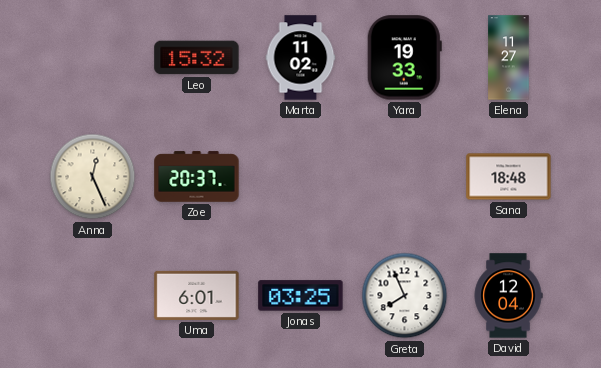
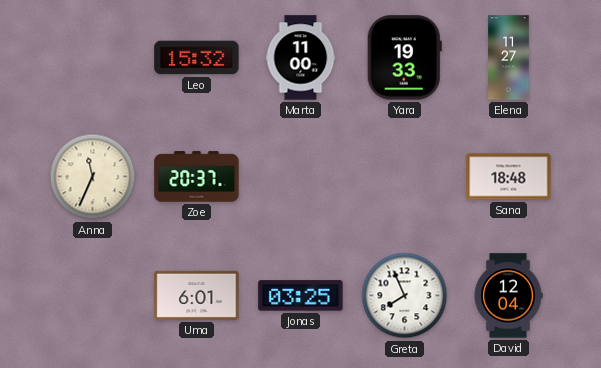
Marta: 11:02 -> 11:00 (301, 58)
Anna: 12:26 -> 11:34 (93, 177)
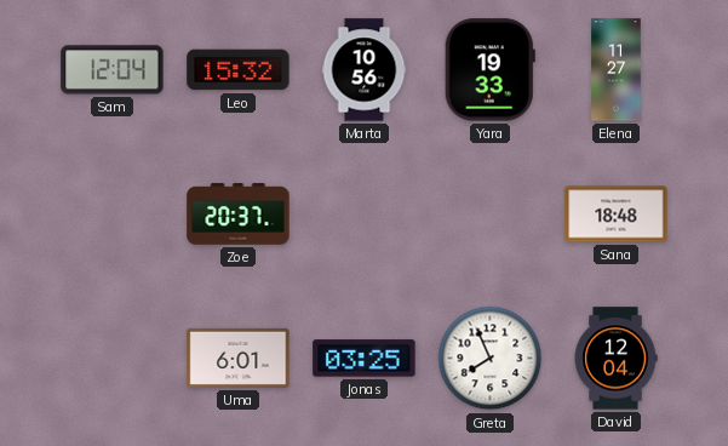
Sam: none -> 12:04 (113, 70)
Marta: 11:00 -> 10:56 (365, 70)
Anna: 11:34 -> none (93, 177)
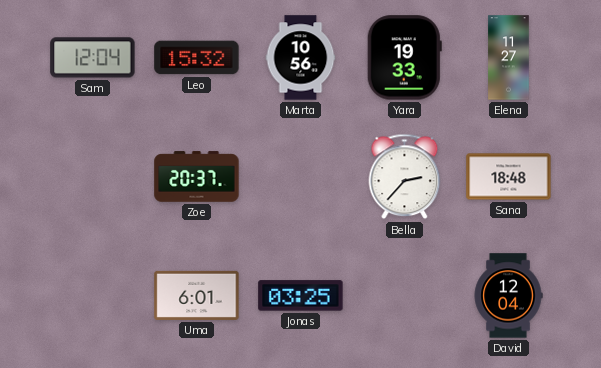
Bella: none -> 2:37 (405, 177)
Greta: 7:56 -> none (491, 359)
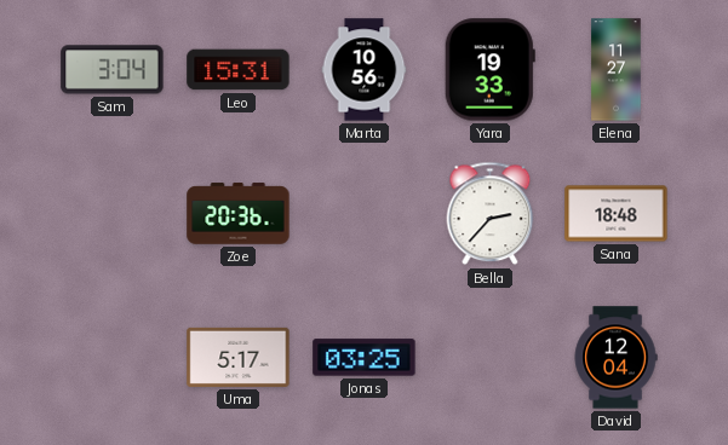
Sam: 12:04 -> 3:04 (113, 70)
Leo: 15:32 -> 15:31 (239, 70)
Zoe: 20:37 -> 20:36 (239, 214)
Uma: 6:01 -> 5:17 (239, 357)
